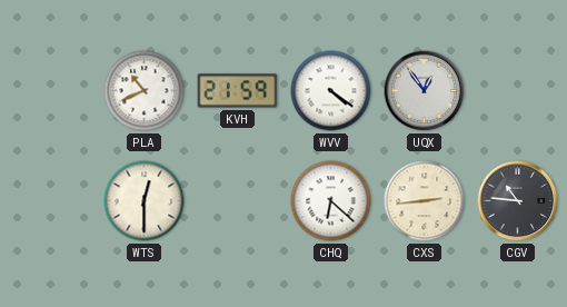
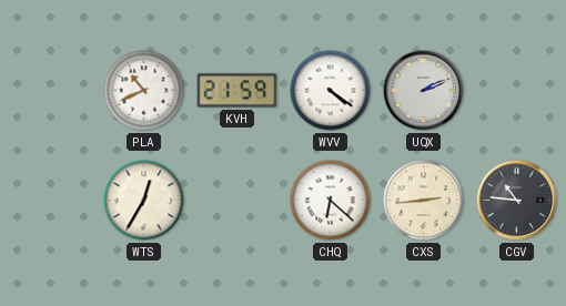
UQX: 12:54 -> 2:11 (424, 91)
WTS: 12:30 -> 12:35 (144, 201)
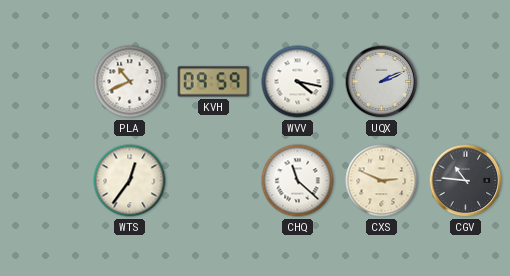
KVH: 21:59 -> 09:59 (214, 82)
WVV: 4:21 -> 4:17 (298, 82)
WTS: 12:35 -> 12:36 (130, 181)
CHQ: 6:22 -> 11:22 (298, 181)
CXS: 2:44 -> 2:49 (382, 181)
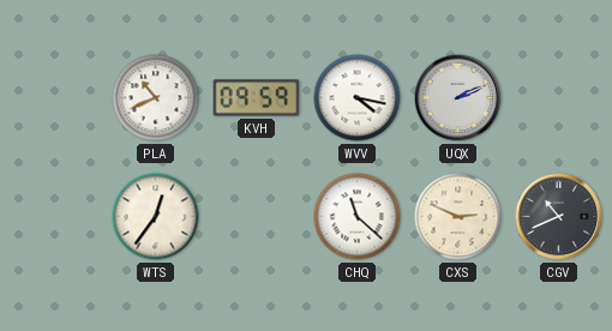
CGV: 10:46 -> 10:41 (559, 217)
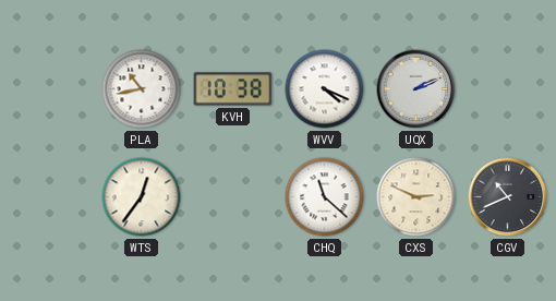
PLA: 10:41 -> 10:43 (142, 89)
KVH: 09:59 -> 10:38 (233, 89)
WVV: 4:17 -> 4:19 (325, 89)
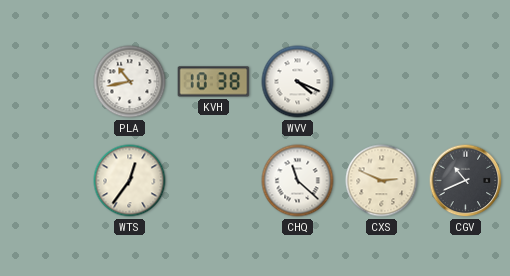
UQX: 2:11 -> none (416, 89)
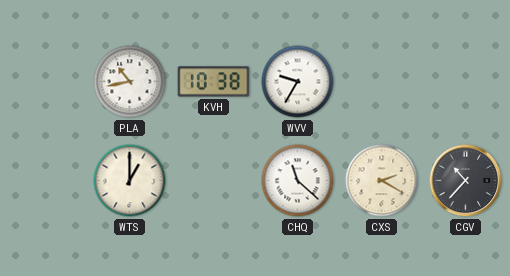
WVV: 4:19 -> 9:35 (298, 82)
WTS: 12:36 -> 1:00 (130, 181)
CXS: 2:49 -> 2:20 (382, 181)
CGV: 10:41 -> 10:37 (466, 181)
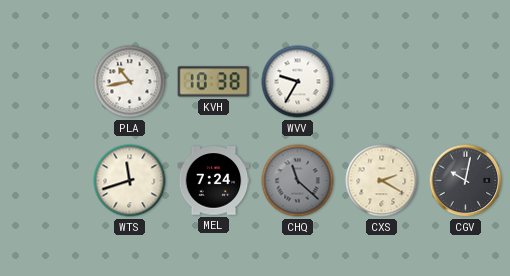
WTS: 1:00 -> 11:42 (130, 181)
MEL: none -> 7:24 (214, 181)
CHQ dial: white -> grey (298, 181)
CGV: 10:37 -> 10:02 (466, 181)
